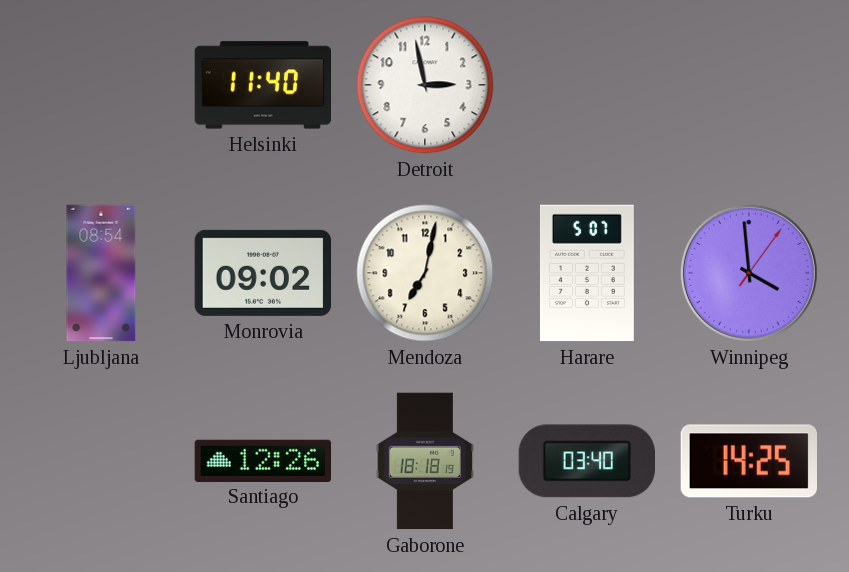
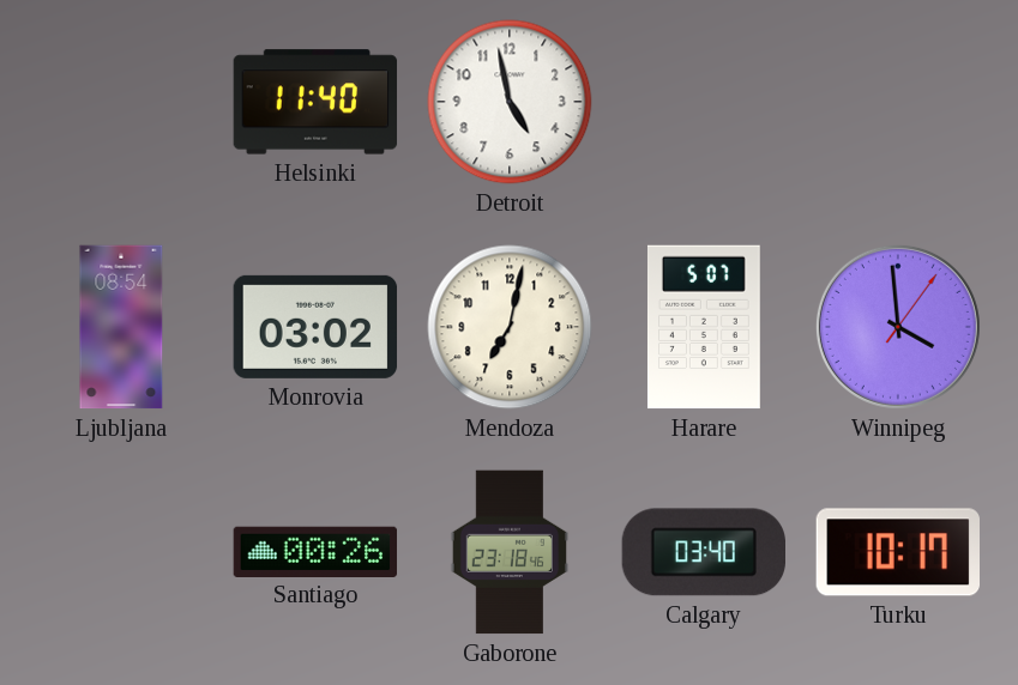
Detroit: 2:58 -> 4:58 (510, 102)
Monrovia: 09:02 -> 03:02 (315, 327)
Santiago: 12:26 -> 00:26 (315, 551)
Gaborone: 18:18 -> 23:18 (508, 552)
Turku: 14:25 -> 10:17 (897, 552)
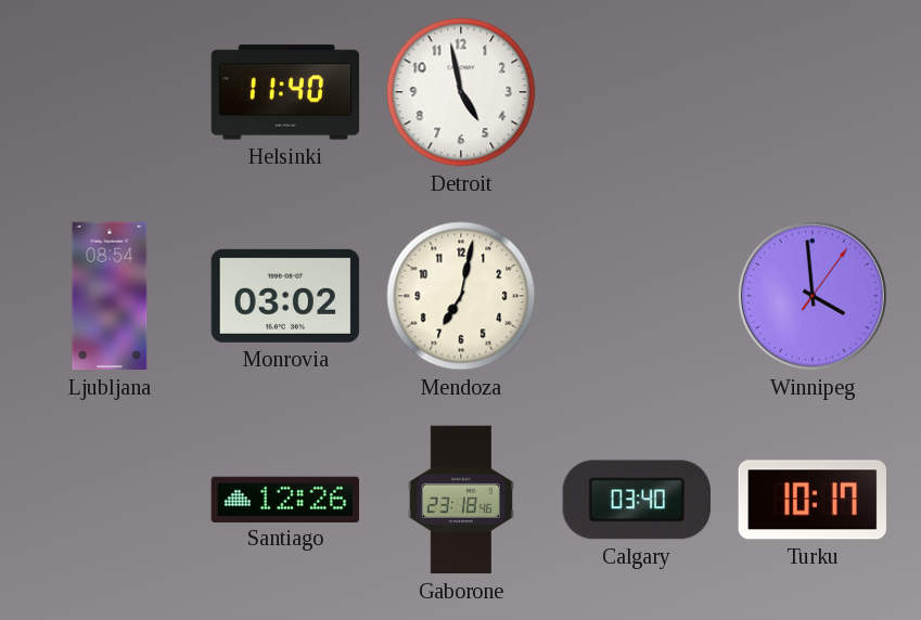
Harare: 5:07 -> none (704, 327)
Santiago: 00:26 -> 12:26 (285, 499)
